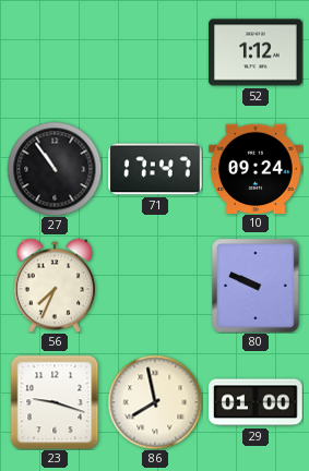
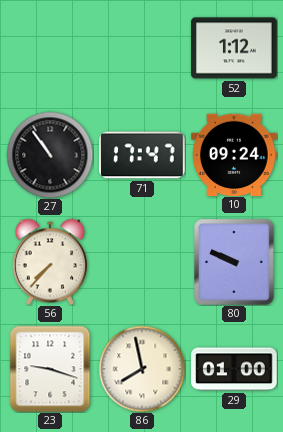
56: 7:34 -> 7:37 (50, 262)
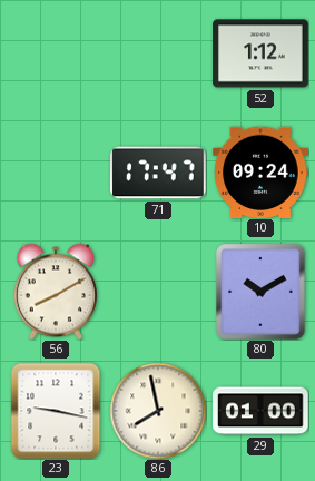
27: 10:54 -> none (50, 155)
56: 7:37 -> 8:10 (56, 292)
80: 9:49 -> 10:10 (260, 292)
23: 9:18 -> 9:17 (56, 411)
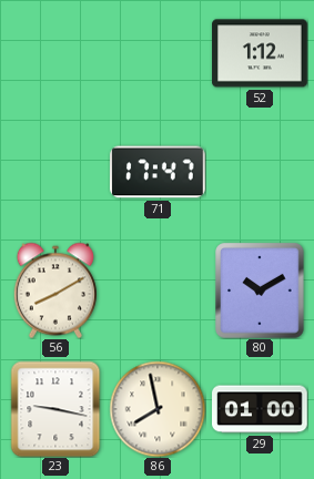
10: 09:24 -> none (260, 171)
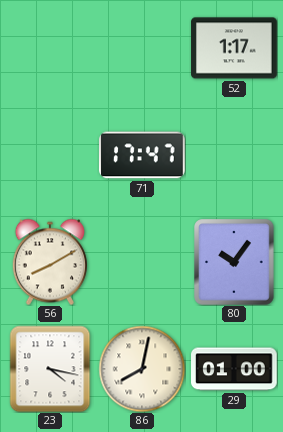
52: 1:12 -> 1:17 (234, 48)
80: 10:10 -> 10:06 (234, 262)
23: 9:17 -> 4:17 (50, 369)
86: 7:58 -> 8:02 (142, 369)
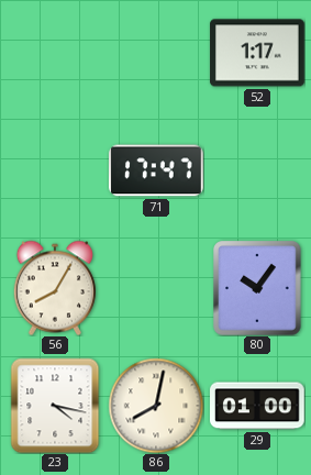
56: 8:10 -> 8:05 (55, 288)
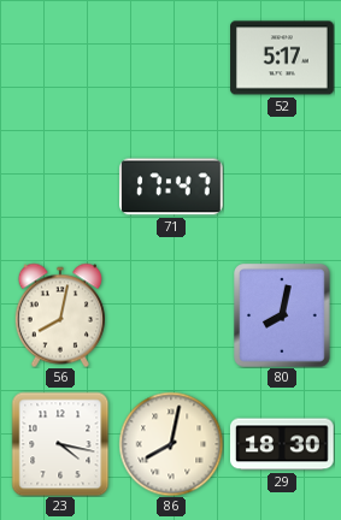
52: 1:17 -> 5:17 (282, 58)
56: 8:05 -> 8:02 (60, 315)
80: 10:06 -> 8:02 (282, 315)
29: 01:00 -> 18:30 (282, 444)
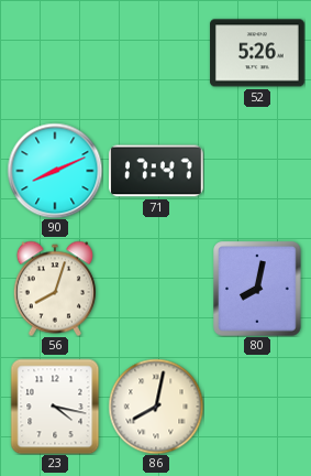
52: 5:17 -> 5:26 (257, 53)
90: none -> 8:11 (55, 171)
56: 8:02 -> 8:03 (55, 289)
29: 18:30 -> none (282, 444)
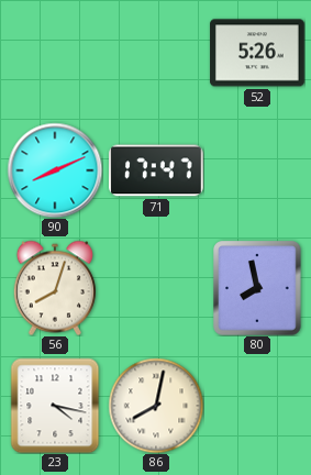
80: 8:02 -> 7:58 (257, 288)
